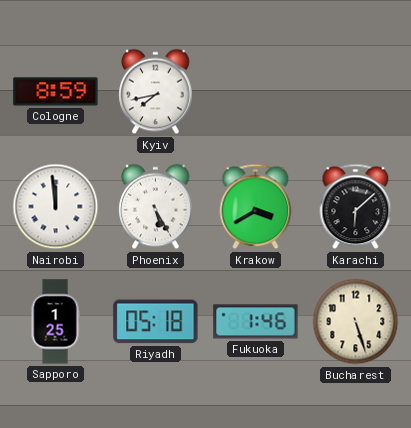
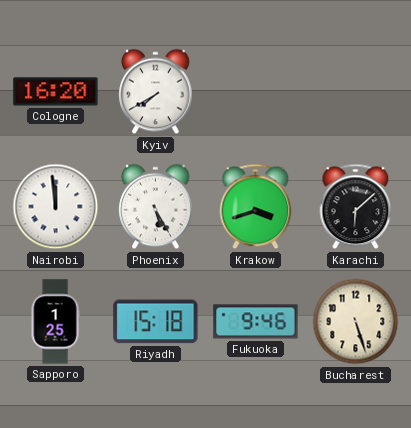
Cologne: 8:59 -> 16:20 (56, 92)
Kyiv: 7:43 -> 7:40 (156, 92)
Krakow: 3:40 -> 3:42 (256, 207)
Riyadh: 05:18 -> 15:18 (156, 322)
Fukuoka: 1:46 -> 9:46 (256, 322)
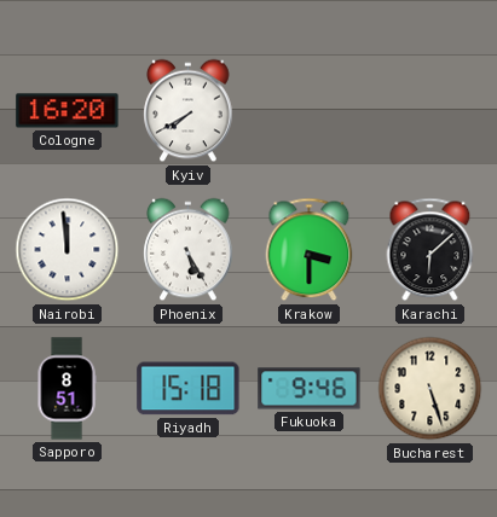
Krakow: 3:42 -> 3:30 (310, 250)
Sapporo: 1:25 -> 8:51 (67, 389)
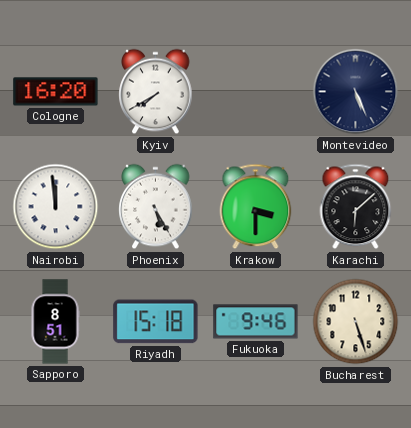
Montevideo: none -> 5:26 (356, 92)
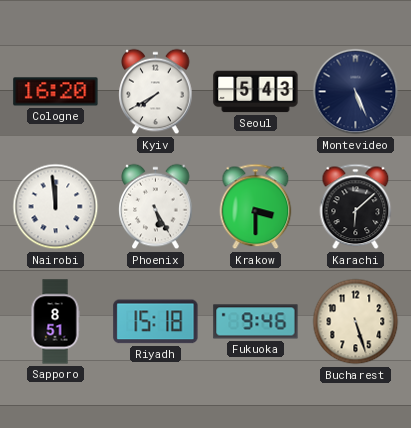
Seoul: none -> 5:43 (256, 92)
